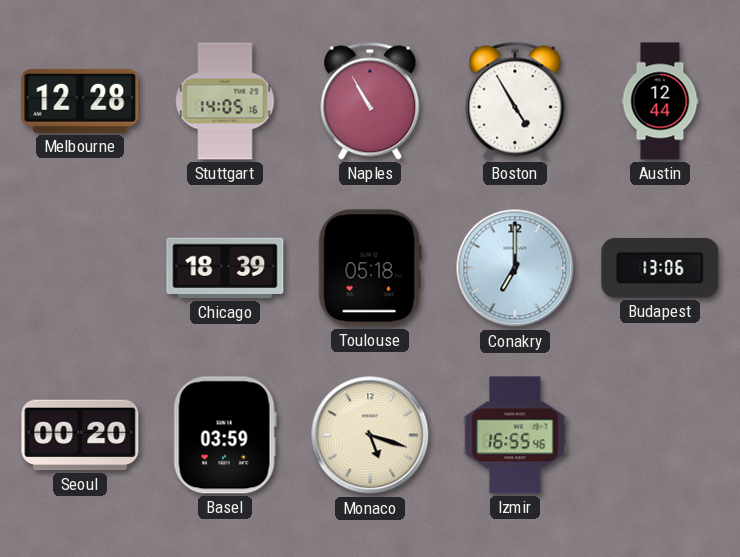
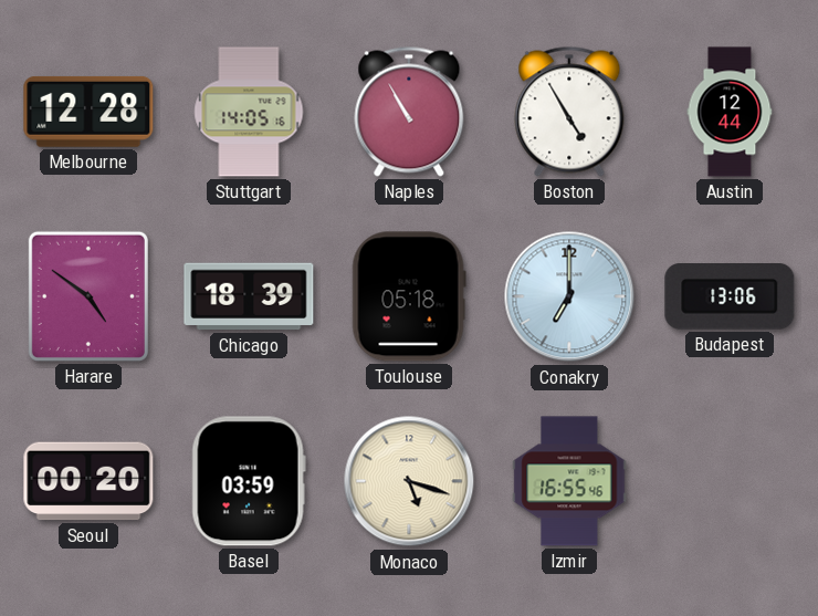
Harare: none -> 4:51 (88, 296)
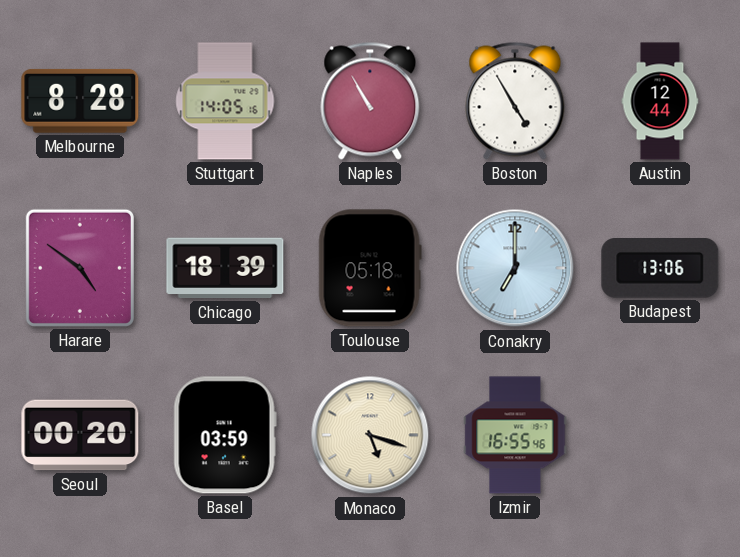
Melbourne: 12:28 -> 8:28 (80, 101)
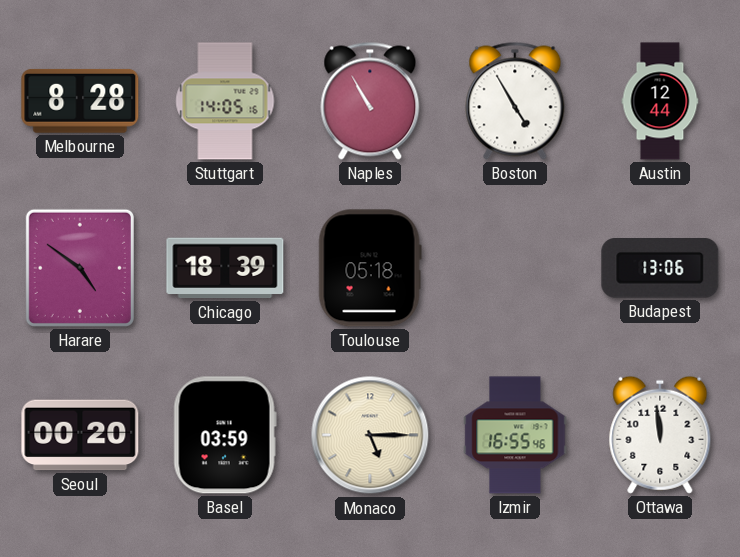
Conakry: 7:00 -> none (515, 268)
Monaco: 5:18 -> 5:15 (370, 435)
Ottawa: none -> 11:59 (660, 435)
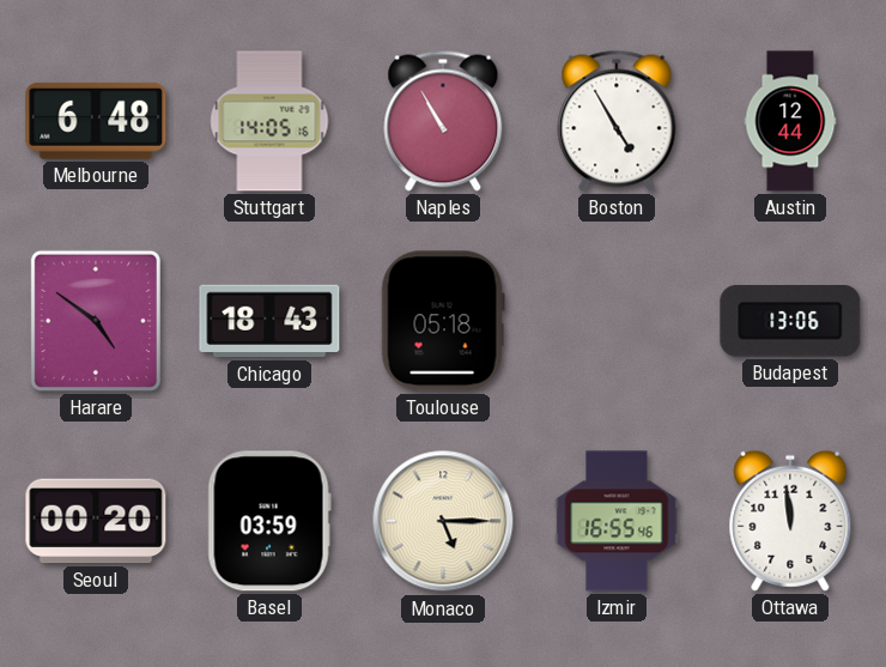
Melbourne: 8:28 -> 6:48 (96, 121)
Chicago: 18:39 -> 18:43 (269, 321)
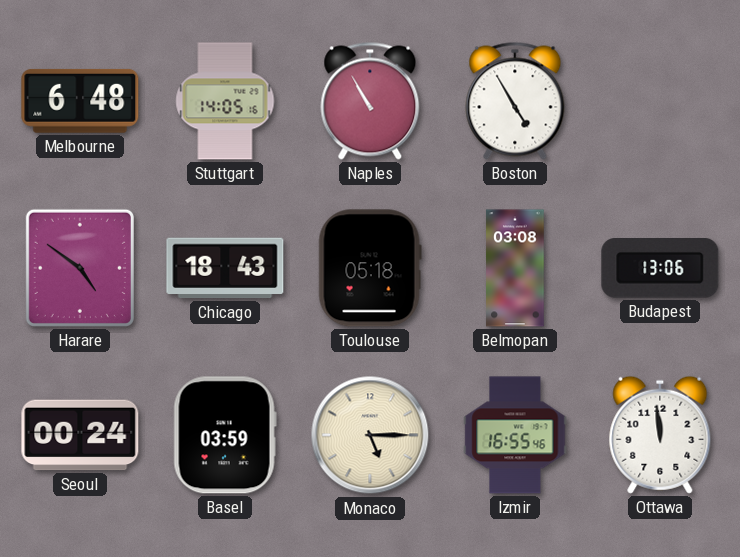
Austin: 12:44 -> none (790, 121)
Belmopan: none -> 03:08 (515, 268)
Seoul: 00:20 -> 00:24 (80, 435)
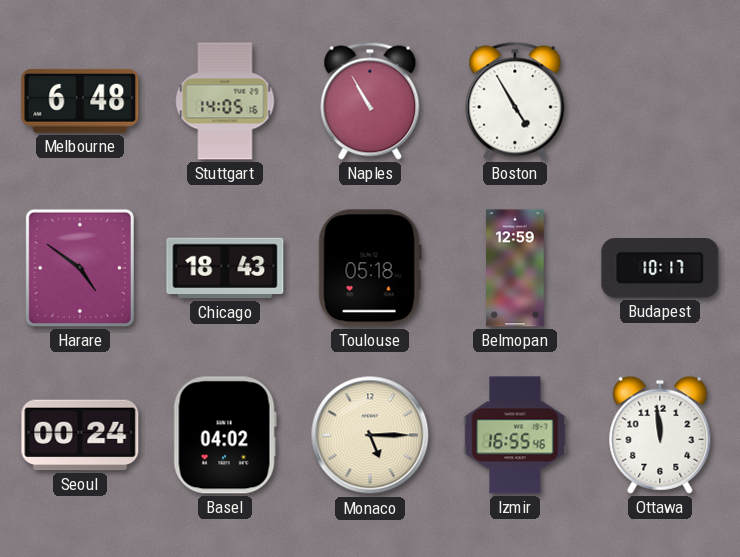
Belmopan: 03:08 -> 12:59 (515, 268)
Budapest: 13:06 -> 10:17 (660, 269)
Basel: 03:59 -> 04:02 (225, 435)
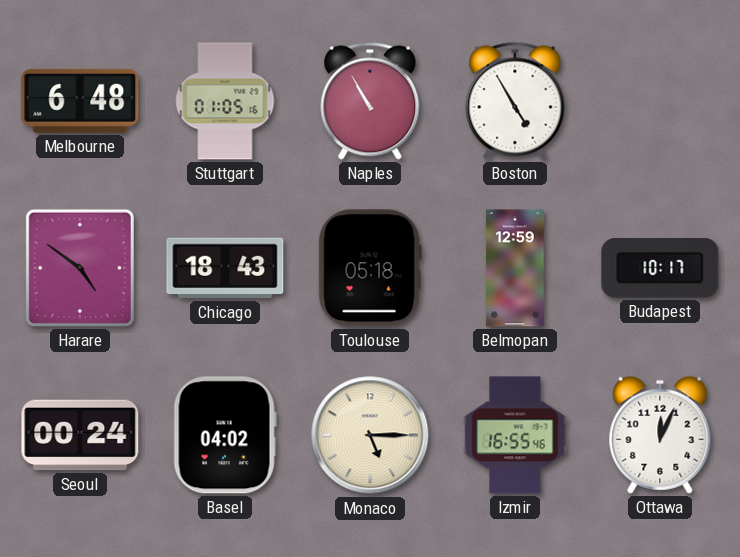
Stuttgart: 14:05 -> 01:05 (225, 101)
Ottawa: 11:59 -> 12:04 (660, 435)
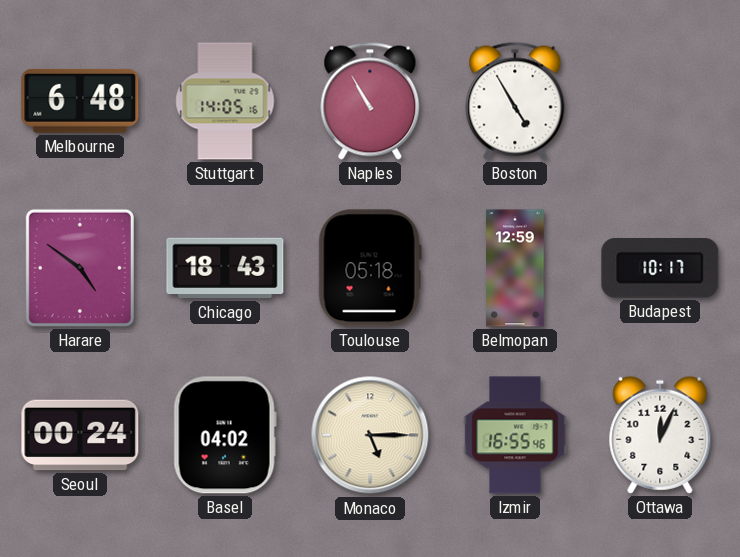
Stuttgart: 01:05 -> 14:05 (225, 101)
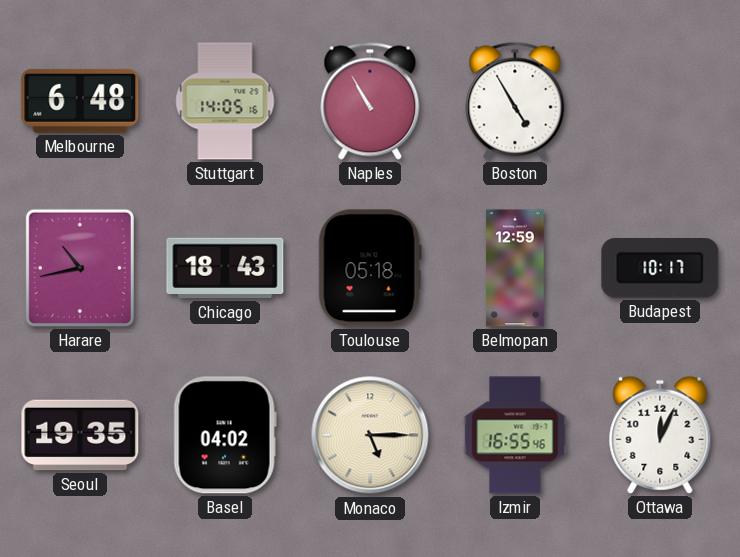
Harare: 4:51 -> 10:43 (80, 268)
Seoul: 00:24 -> 19:35 (80, 435)
